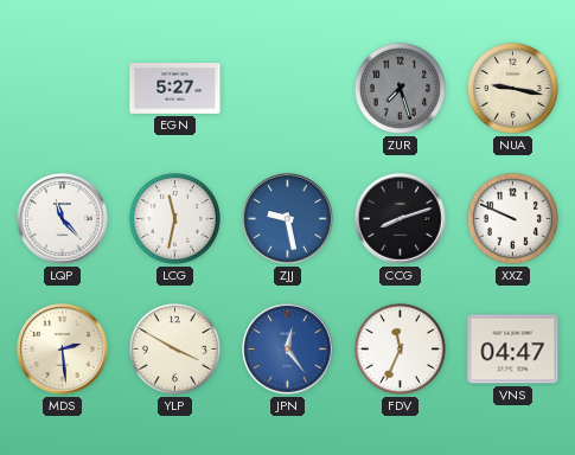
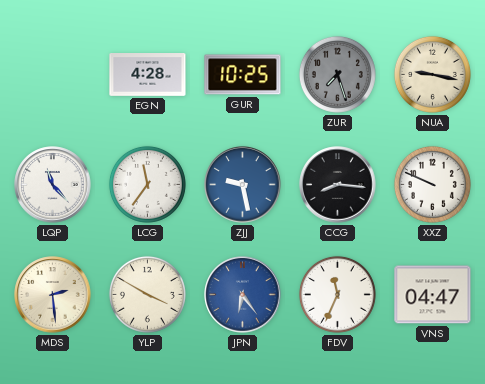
EGN: 5:27 -> 4:28 (148, 75)
GUR: none -> 10:25 (243, 75)
LCG: 11:32 -> 11:36 (147, 184)
CCG: 8:12 -> 8:16 (338, 185)
JPN: 12:24 -> 6:24 (243, 295)
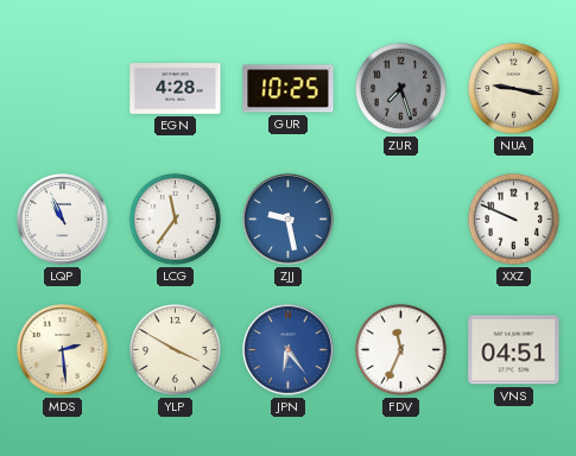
LQP: 11:23 -> 10:56 (63, 220)
CCG: 8:16 -> none (338, 185)
VNS: 04:47 -> 04:51 (514, 350)
